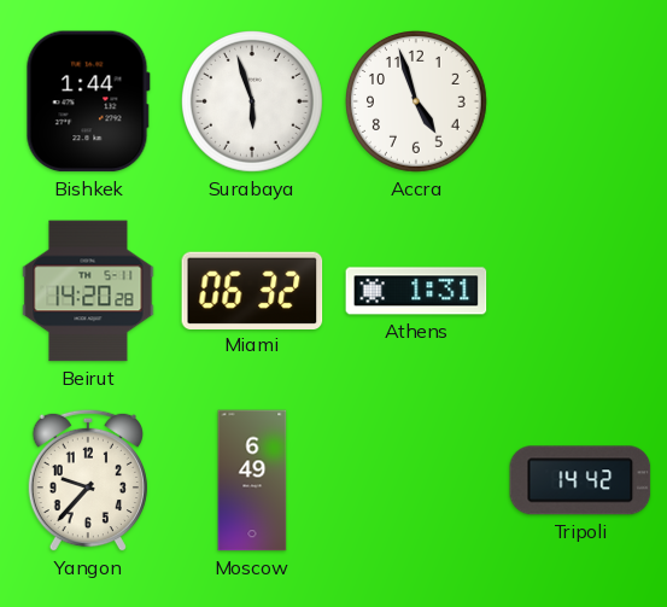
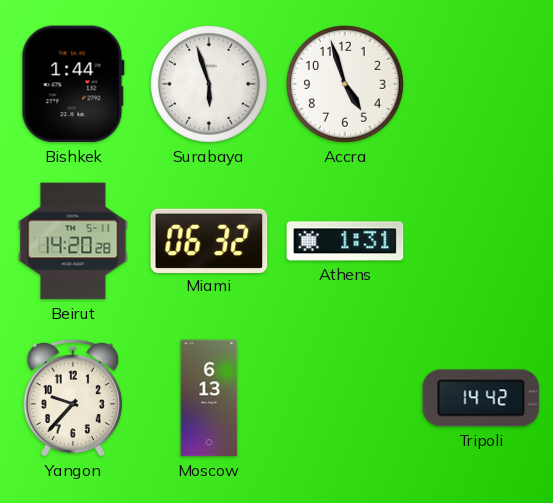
Moscow: 6:49 -> 6:13 (209, 398)
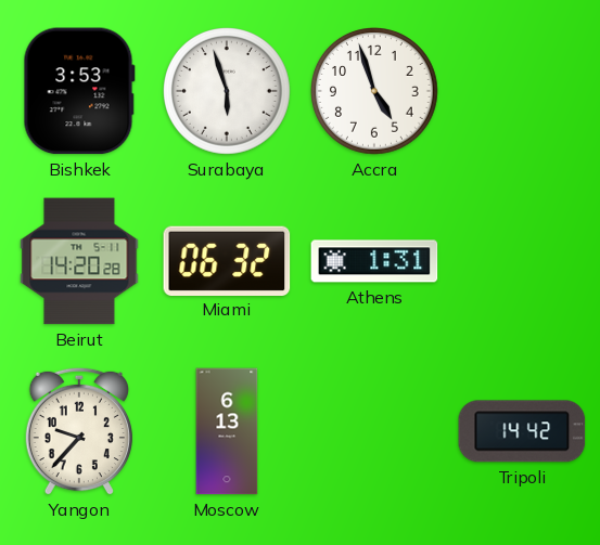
Bishkek: 1:44 -> 3:53 (79, 91)
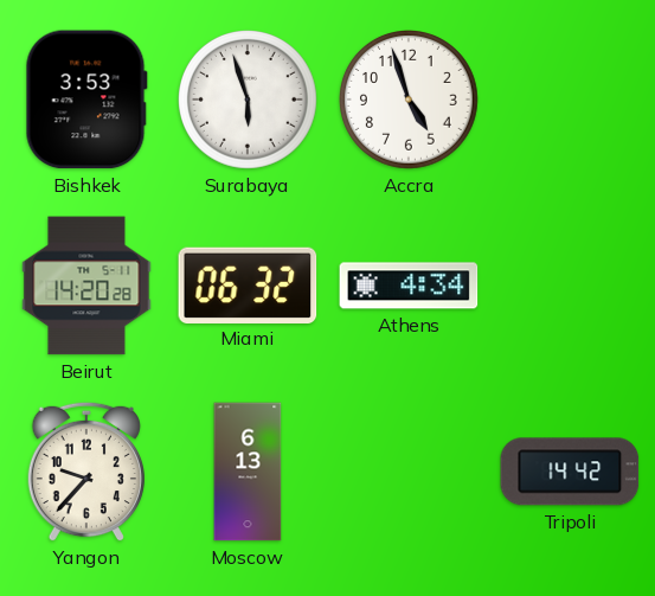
Athens: 1:31 -> 4:34 (409, 286)
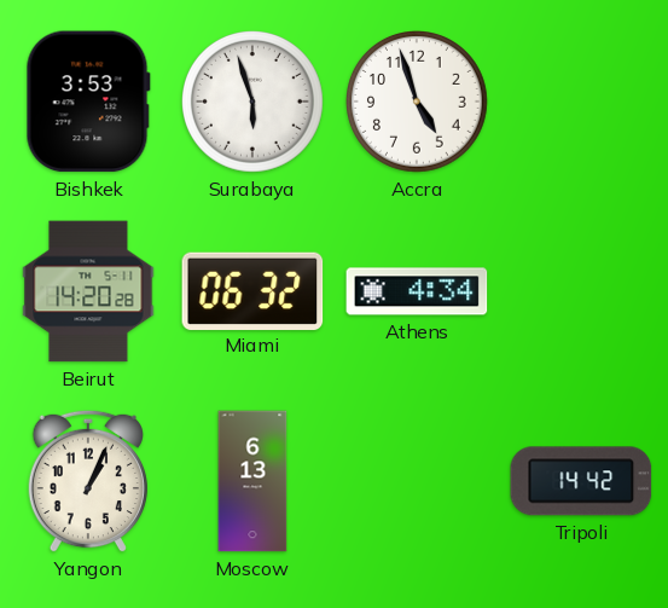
Yangon: 9:37 -> 1:04 (87, 481)
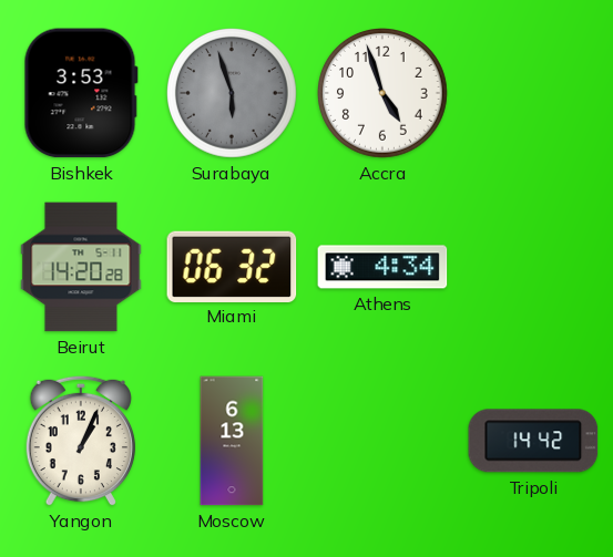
Surabaya dial: white -> grey (233, 94)
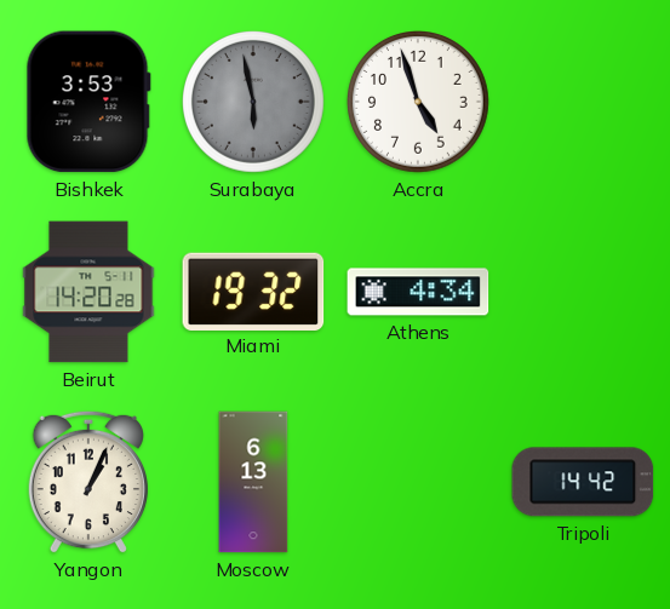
Surabaya: 5:57 -> 5:58 (254, 103)
Miami: 06:32 -> 19:32 (253, 291)
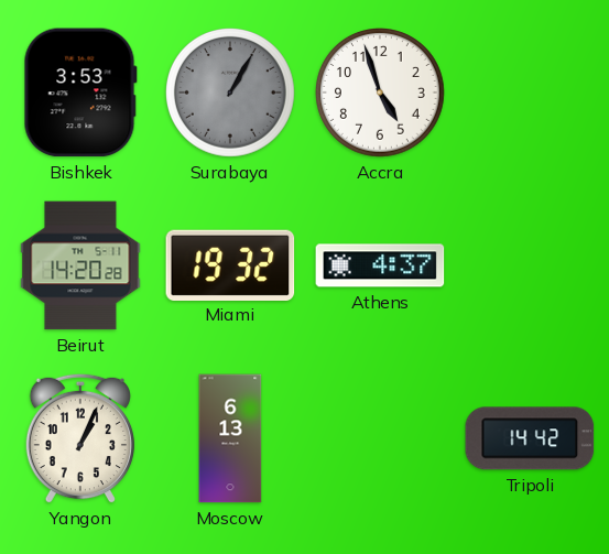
Surabaya: 5:58 -> 1:05 (231, 94)
Athens: 4:34 -> 4:37 (380, 265)
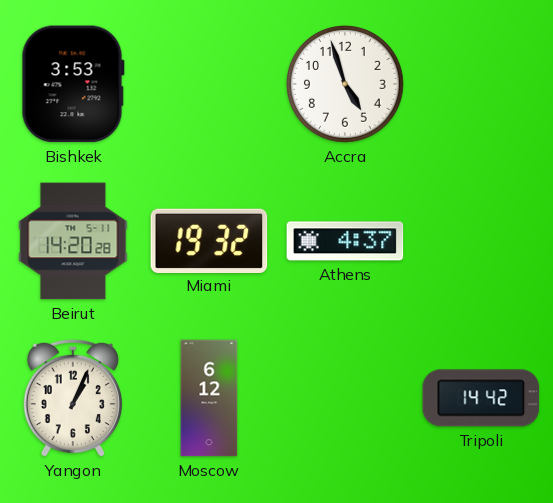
Surabaya: 1:05 -> none (231, 94)
Moscow: 6:13 -> 6:12 (209, 398)
